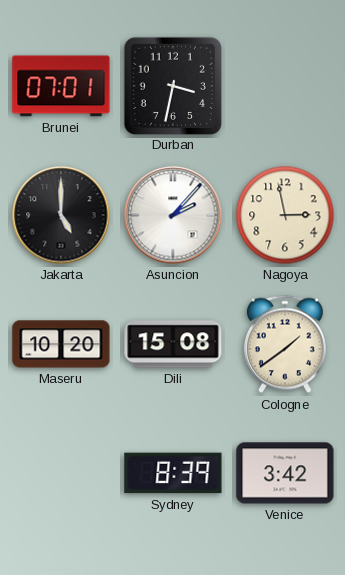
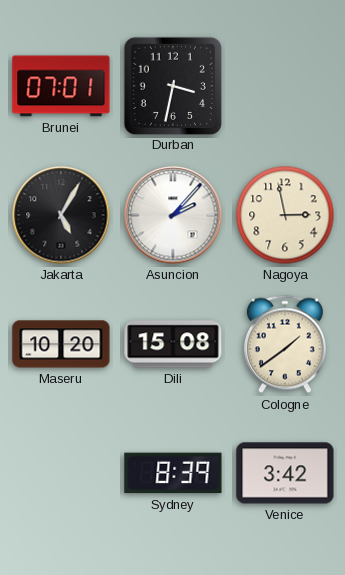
Jakarta: 5:00 -> 5:05 (61, 215)
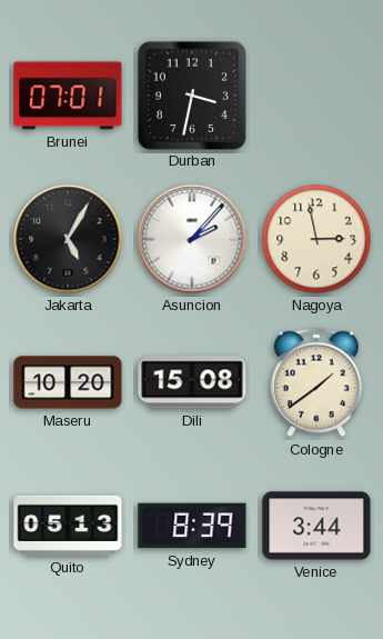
Quito: none -> 05:13 (68, 526)
Venice: 3:42 -> 3:44 (316, 526)
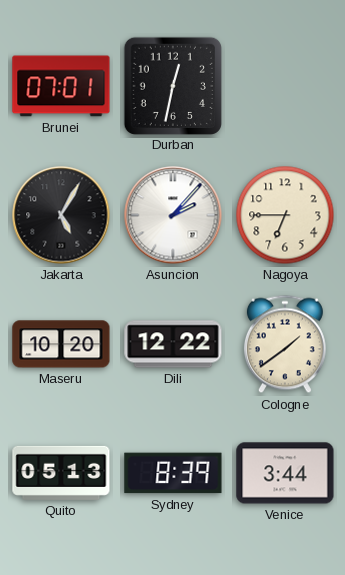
Durban: 3:32 -> 12:32 (172, 85)
Nagoya: 2:58 -> 6:45 (285, 215)
Dili: 15:08 -> 12:22 (173, 344)
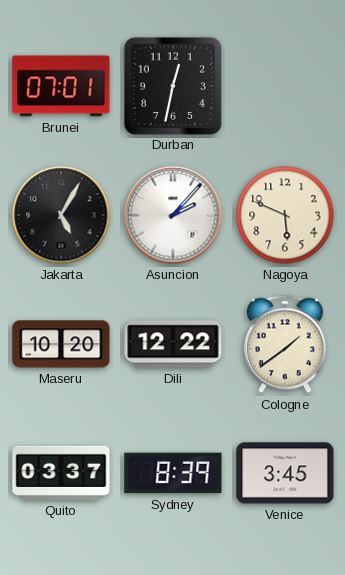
Nagoya: 6:45 -> 5:49 (285, 215)
Quito: 05:13 -> 03:37 (61, 473)
Venice: 3:44 -> 3:45 (285, 473)
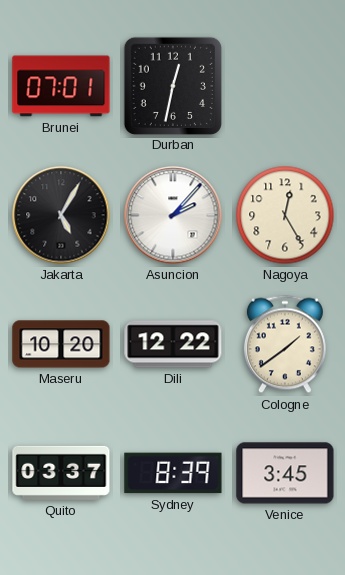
Nagoya: 5:49 -> 12:25 (285, 215)
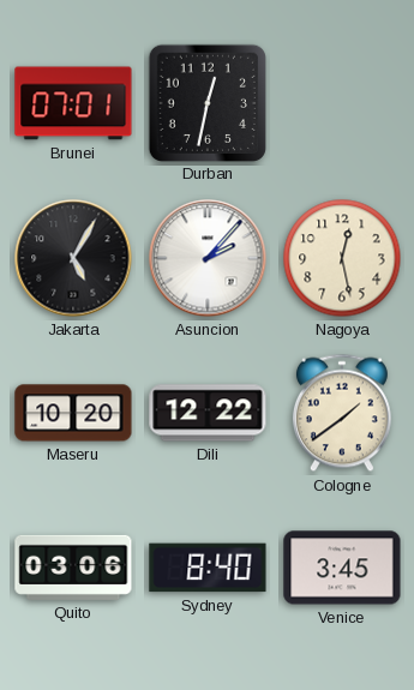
Nagoya: 12:25 -> 12:28 (342, 258)
Quito: 03:37 -> 03:06 (73, 568)
Sydney: 8:39 -> 8:40 (208, 568)
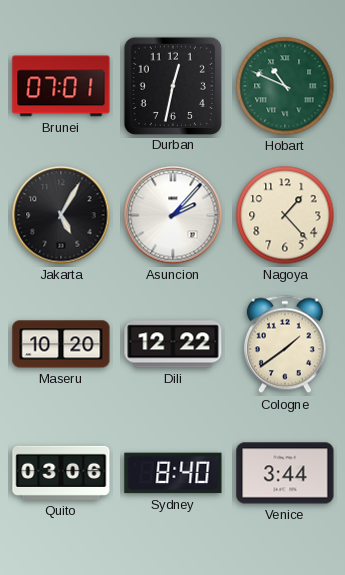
Hobart: none -> 10:49 (285, 86)
Nagoya: 12:28 -> 1:23 (285, 215)
Venice: 3:45 -> 3:44 (285, 473)
